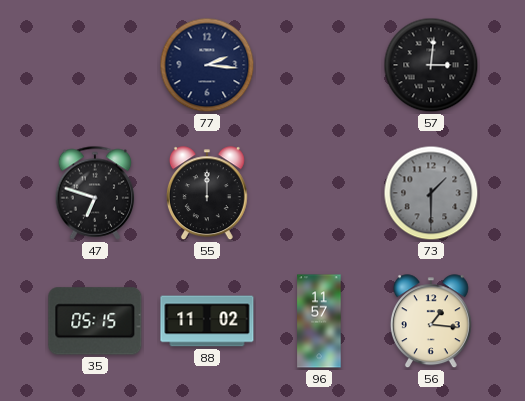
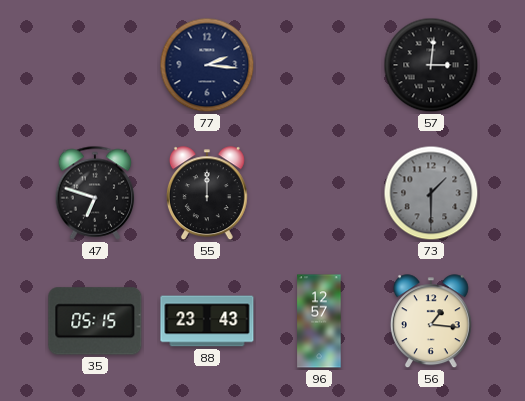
88: 11:02 -> 23:43 (207, 321)
96: 11:57 -> 12:57 (319, 321)
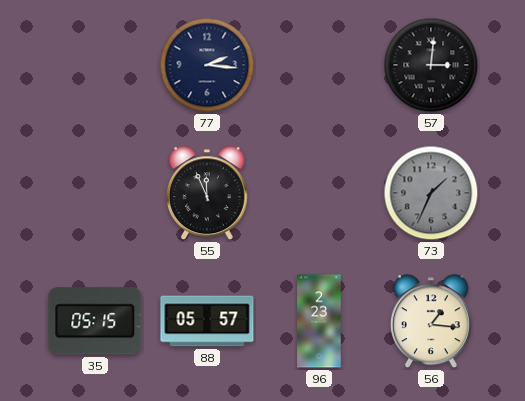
47: 6:48 -> none (95, 193)
55: 12:00 -> 11:56 (207, 194)
73: 1:30 -> 1:34 (431, 193)
88: 23:43 -> 05:57 (207, 321)
96: 12:57 -> 2:23 (319, 321)
